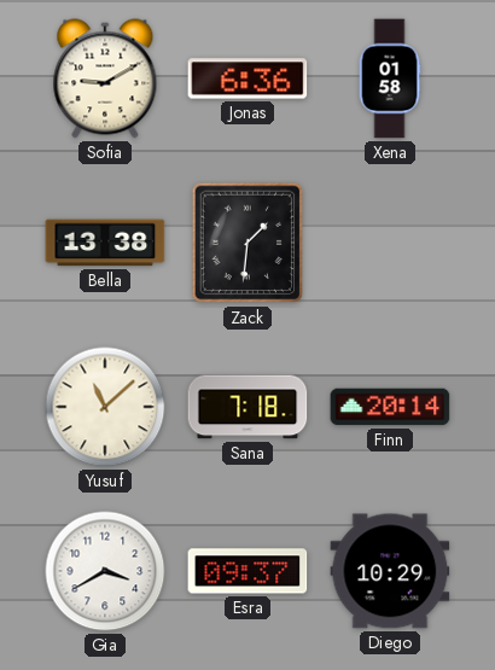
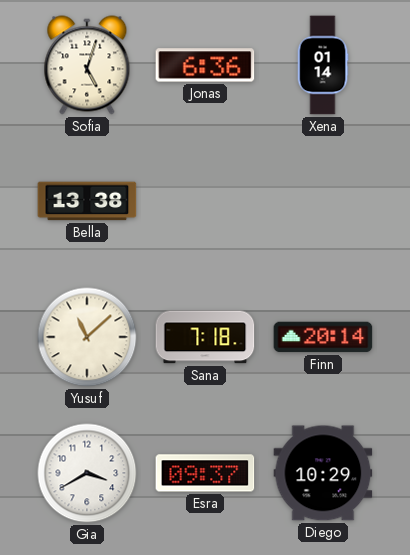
Sofia: 9:10 -> 5:03 (87, 65)
Xena: 01:58 -> 01:14 (323, 65)
Zack: 1:31 -> none (247, 243)
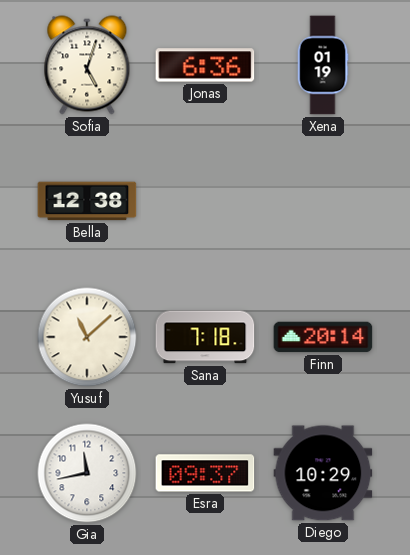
Xena: 01:14 -> 01:19 (323, 65)
Bella: 13:38 -> 12:38 (87, 201)
Gia: 3:40 -> 11:43 (87, 473)
